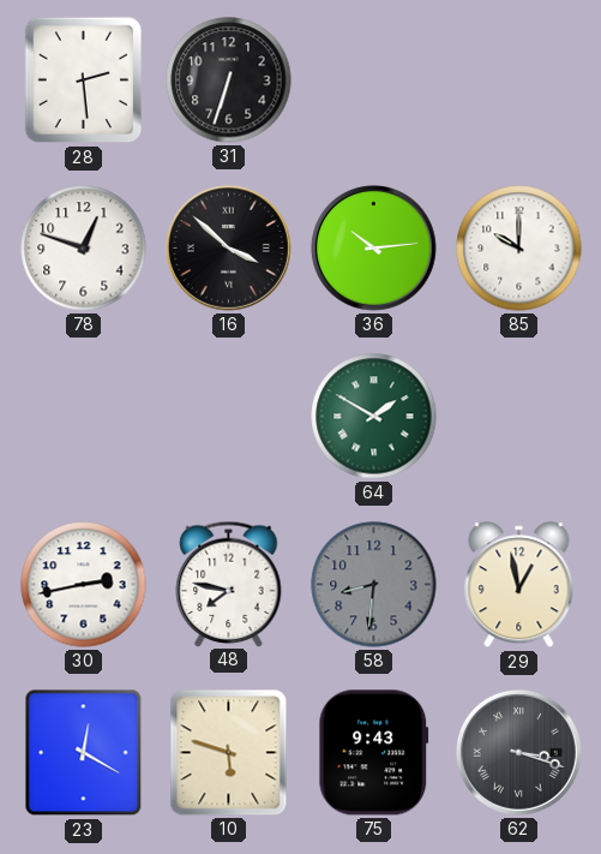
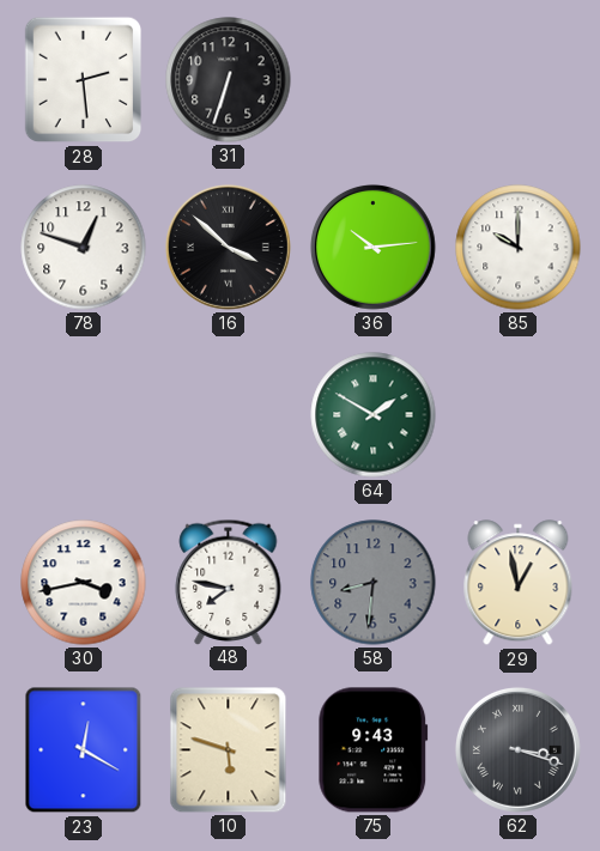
30: 2:43 -> 3:43 (84, 583)
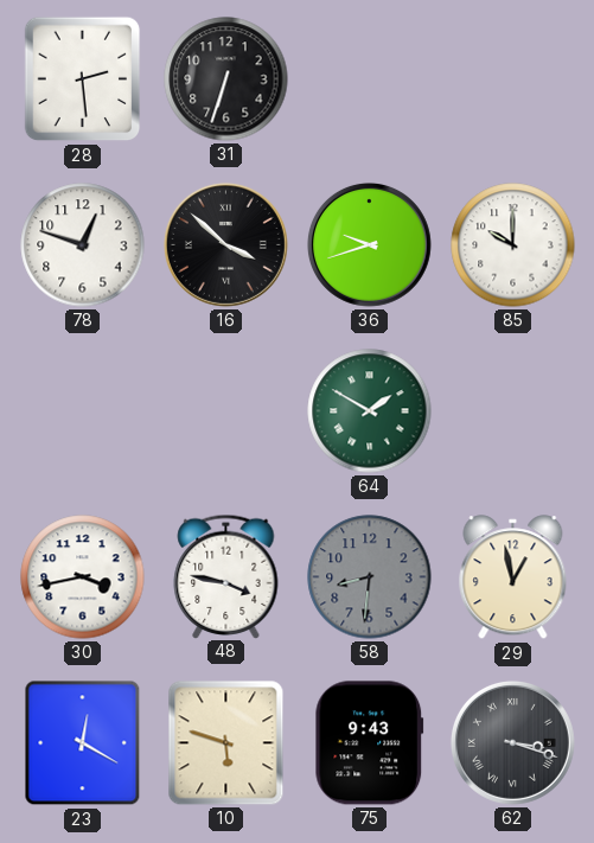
36: 10:14 -> 9:42 (369, 244)
48: 7:47 -> 3:47 (226, 576)
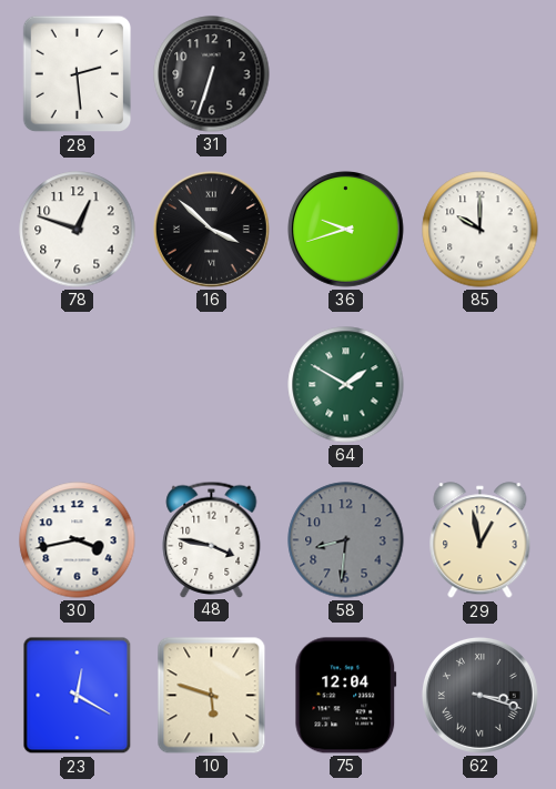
75: 9:43 -> 12:04 (346, 696)
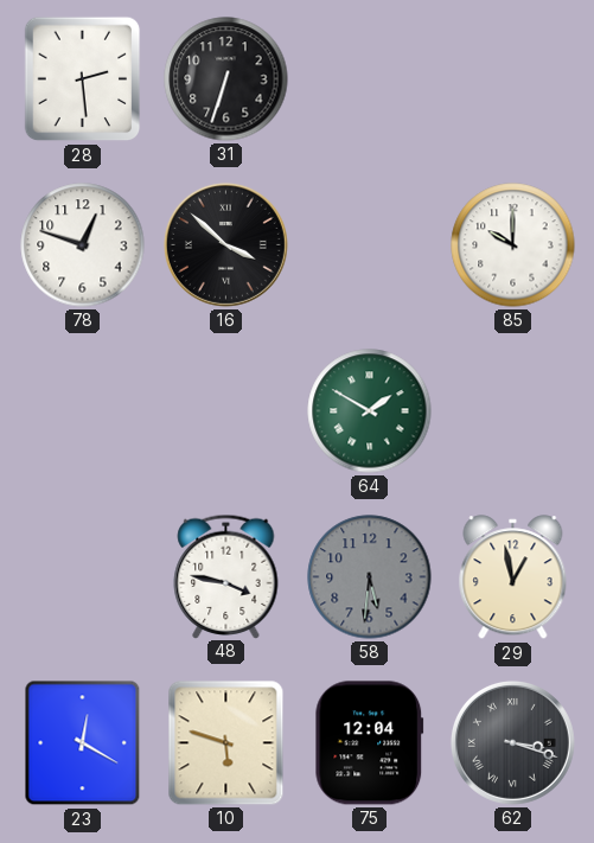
36: 9:42 -> none (345, 229)
30: 3:43 -> none (78, 540)
58: 8:31 -> 5:31 (370, 577)
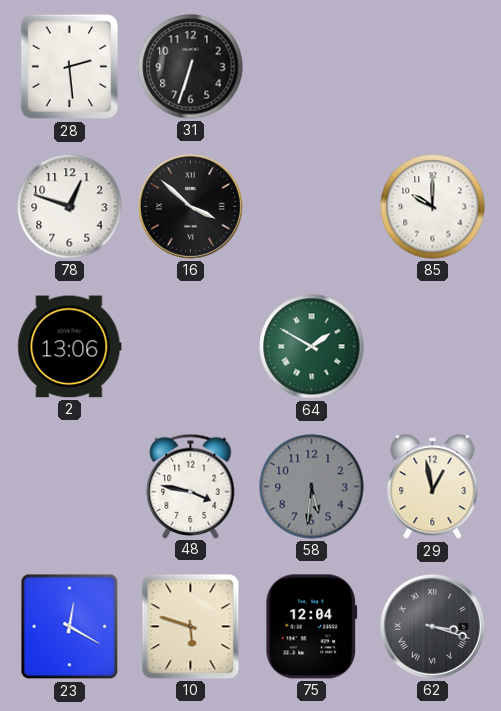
2: none -> 13:06 (70, 347)
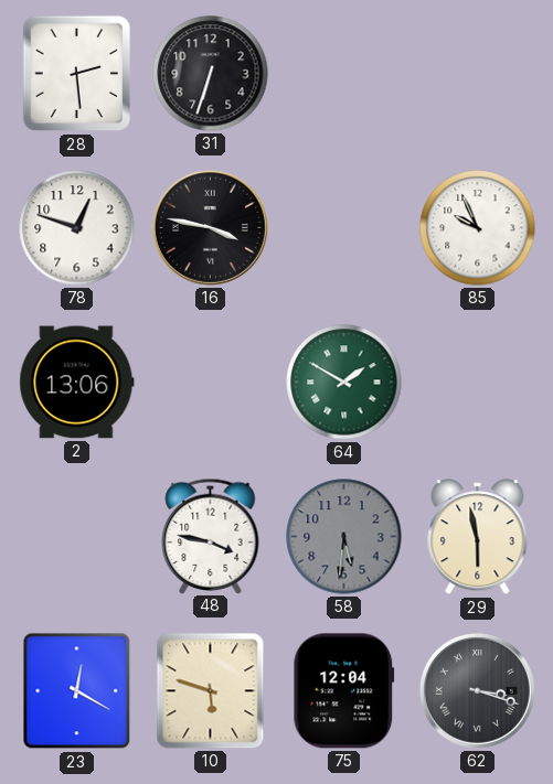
16: 3:52 -> 3:47 (210, 227)
85: 10:00 -> 9:56 (478, 228)
29: 12:58 -> 5:58 (478, 537)
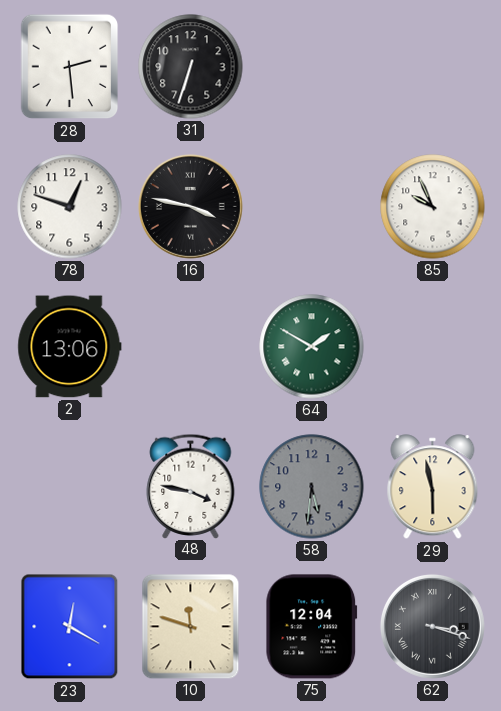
10: 5:48 -> 11:48 (191, 627)
